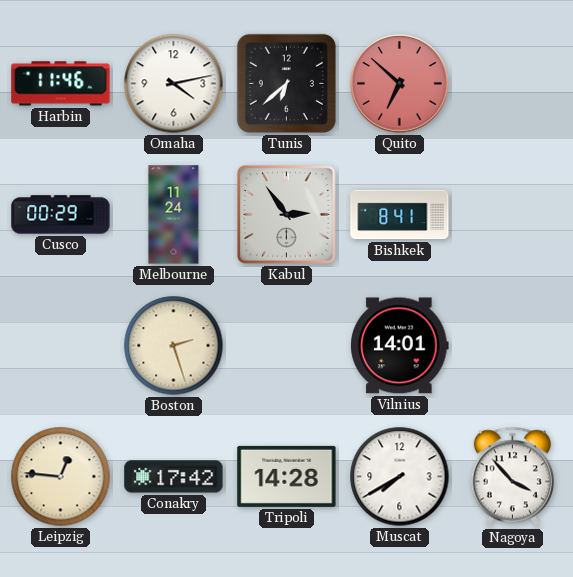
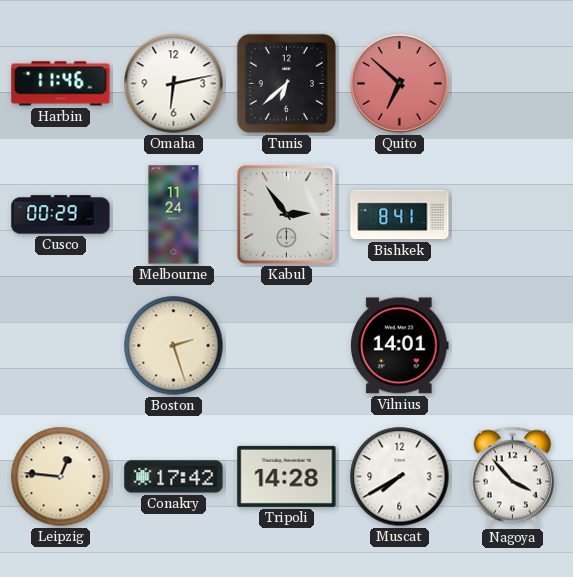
Omaha: 4:13 -> 6:13 (174, 84)
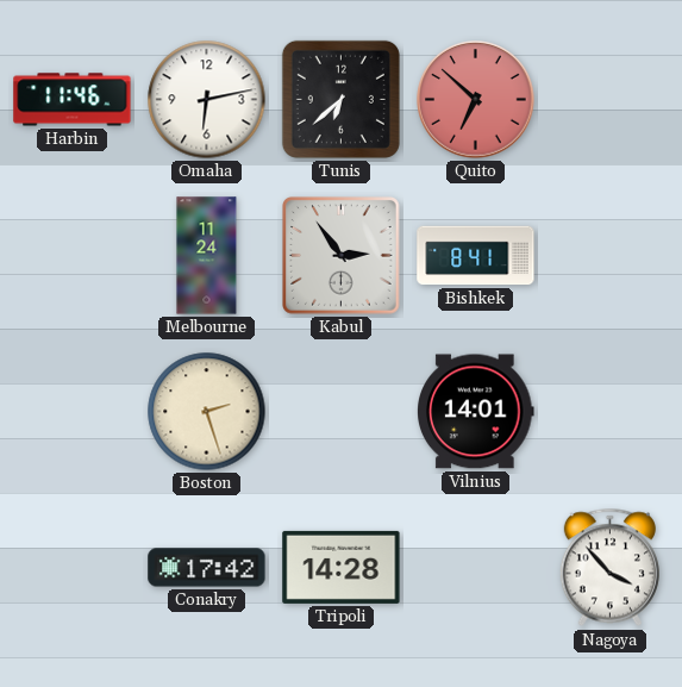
Cusco: 00:29 -> none (61, 215)
Leipzig: 12:46 -> none (61, 477)
Muscat: 7:40 -> none (400, 477)
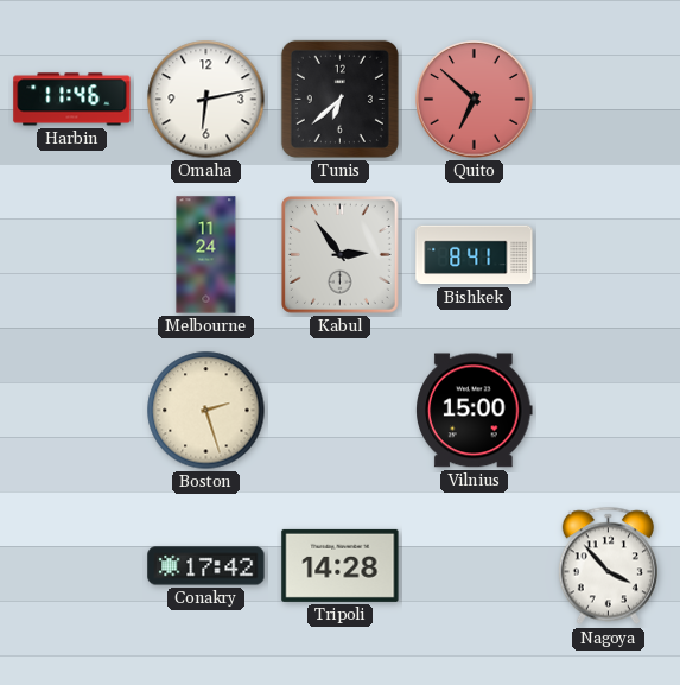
Vilnius: 14:01 -> 15:00 (475, 411)
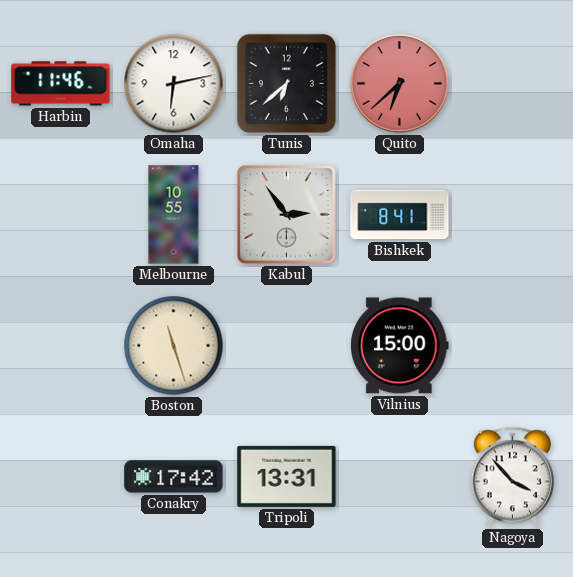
Quito: 6:52 -> 6:38 (400, 84)
Melbourne: 11:24 -> 10:55 (174, 215)
Boston: 2:27 -> 11:27 (174, 346)
Tripoli: 14:28 -> 13:31 (287, 476)
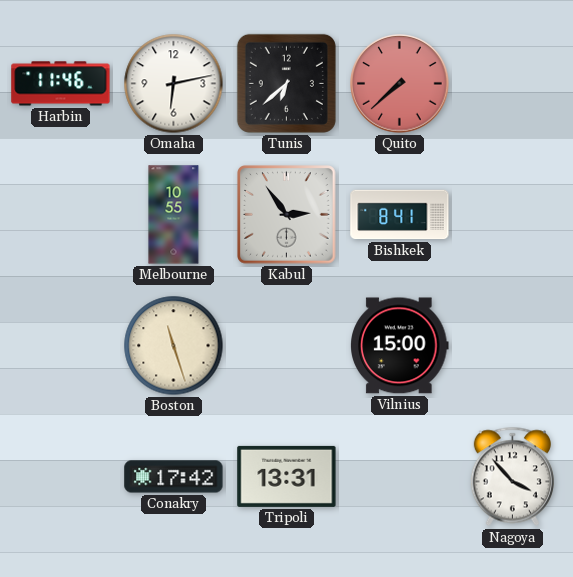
Quito: 6:38 -> 7:38 (400, 84)
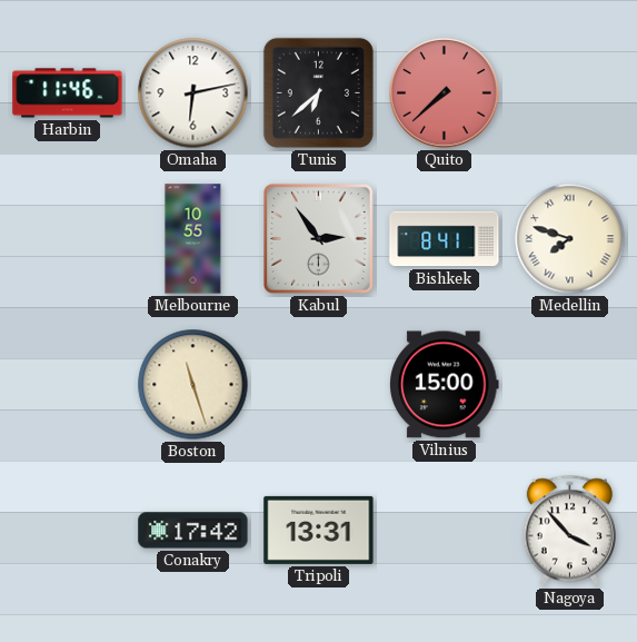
Medellin: none -> 7:48 (570, 239)
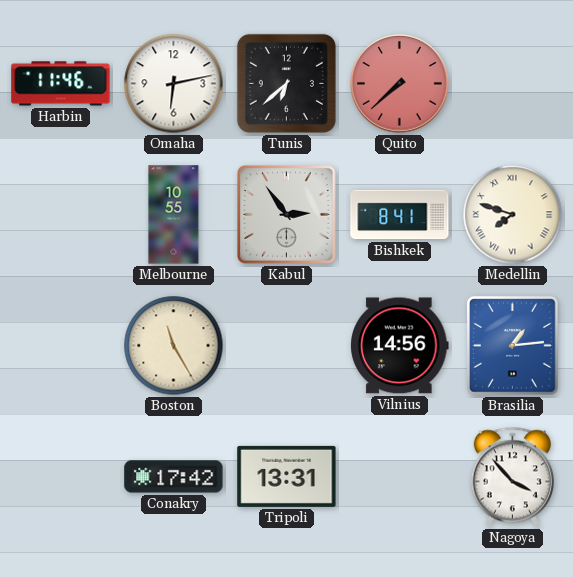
Boston: 11:27 -> 11:25 (174, 346)
Vilnius: 15:00 -> 14:56 (400, 346)
Brasilia: none -> 1:14 (513, 346)
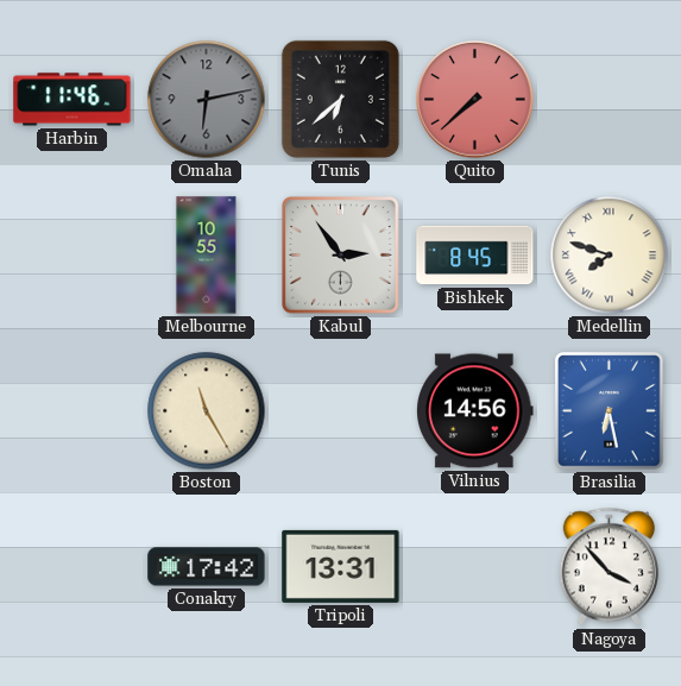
Omaha dial: white -> grey (207, 100)
Bishkek: 8:41 -> 8:45 (475, 256)
Brasilia: 1:14 -> 6:28 (610, 411)
